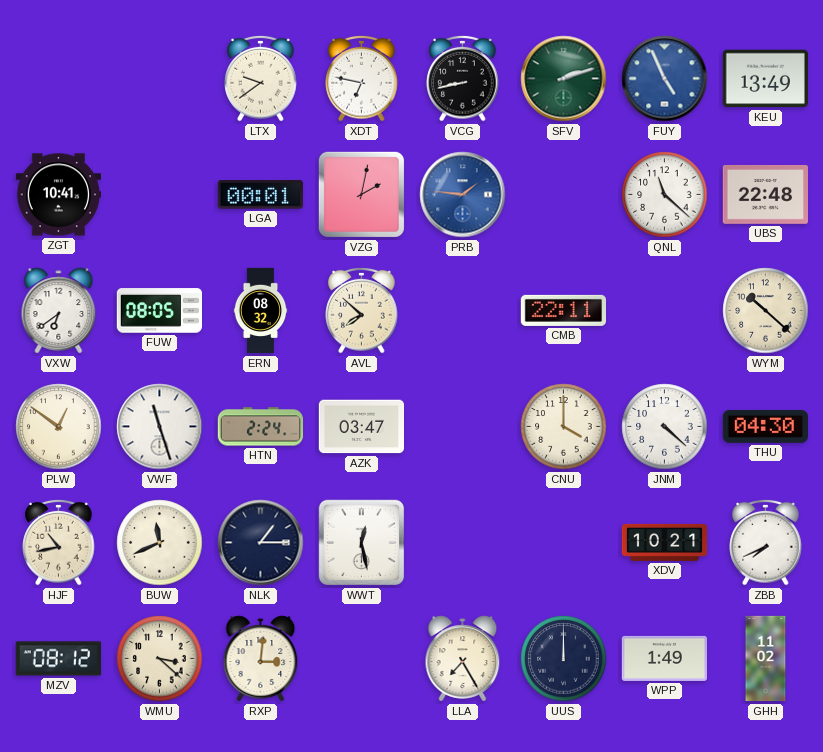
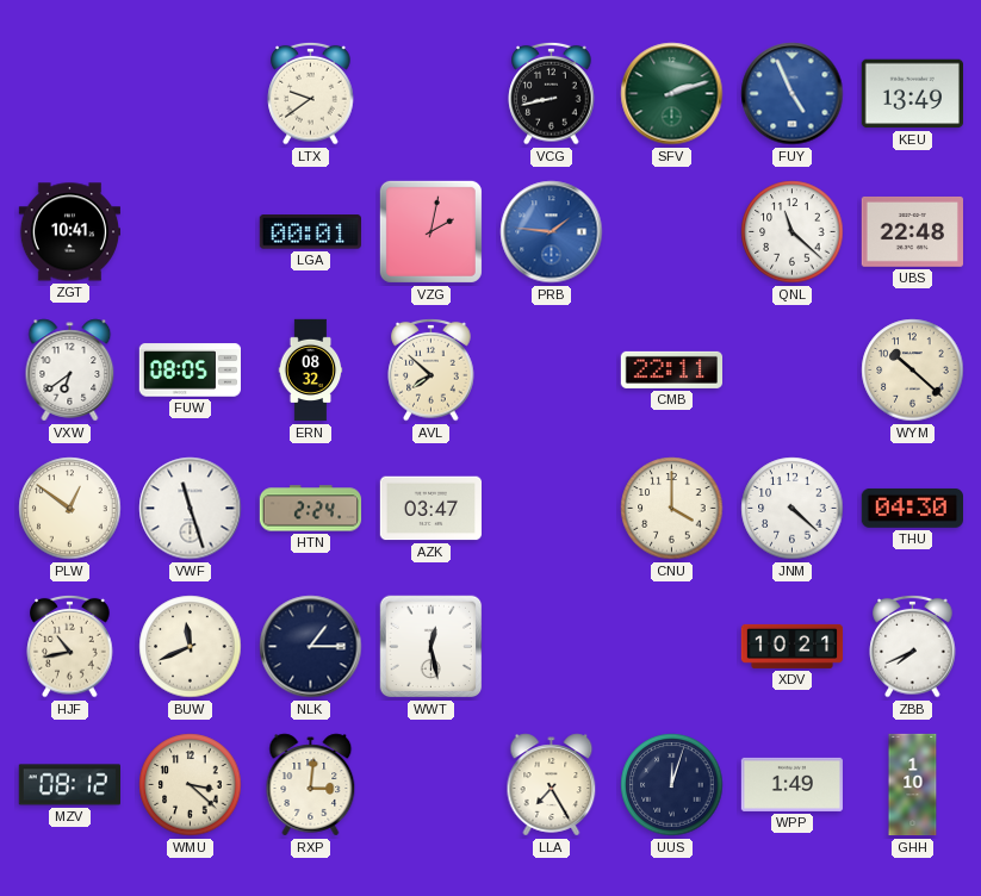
XDT: 6:47 -> none (362, 78)
UUS: 12:00 -> 12:03 (672, 785)
GHH: 11:02 -> 1:10 (913, 785)
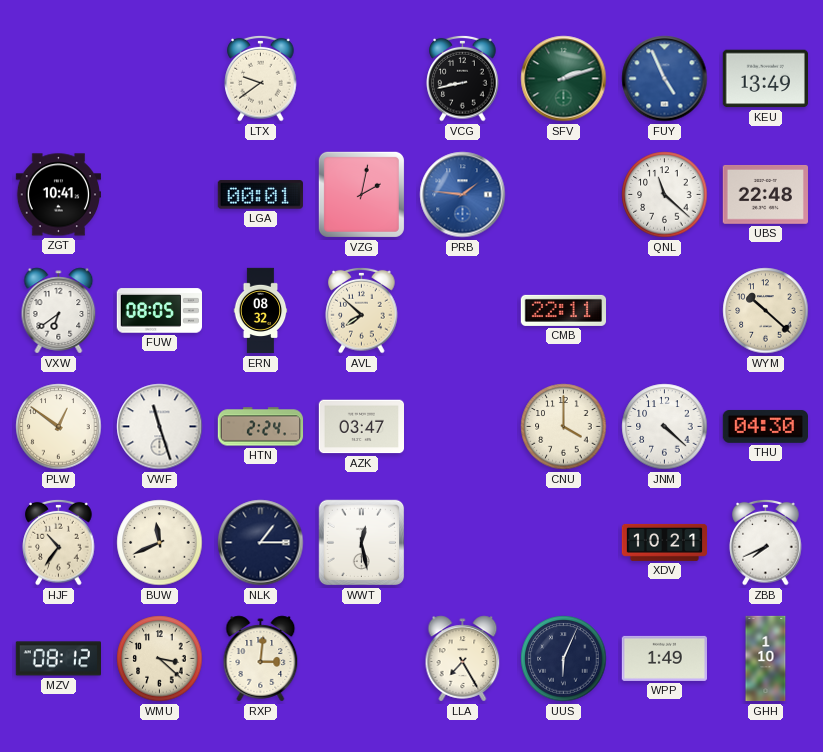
HJF: 10:43 -> 10:36 (59, 542)
UUS: 12:03 -> 6:04 (564, 659)
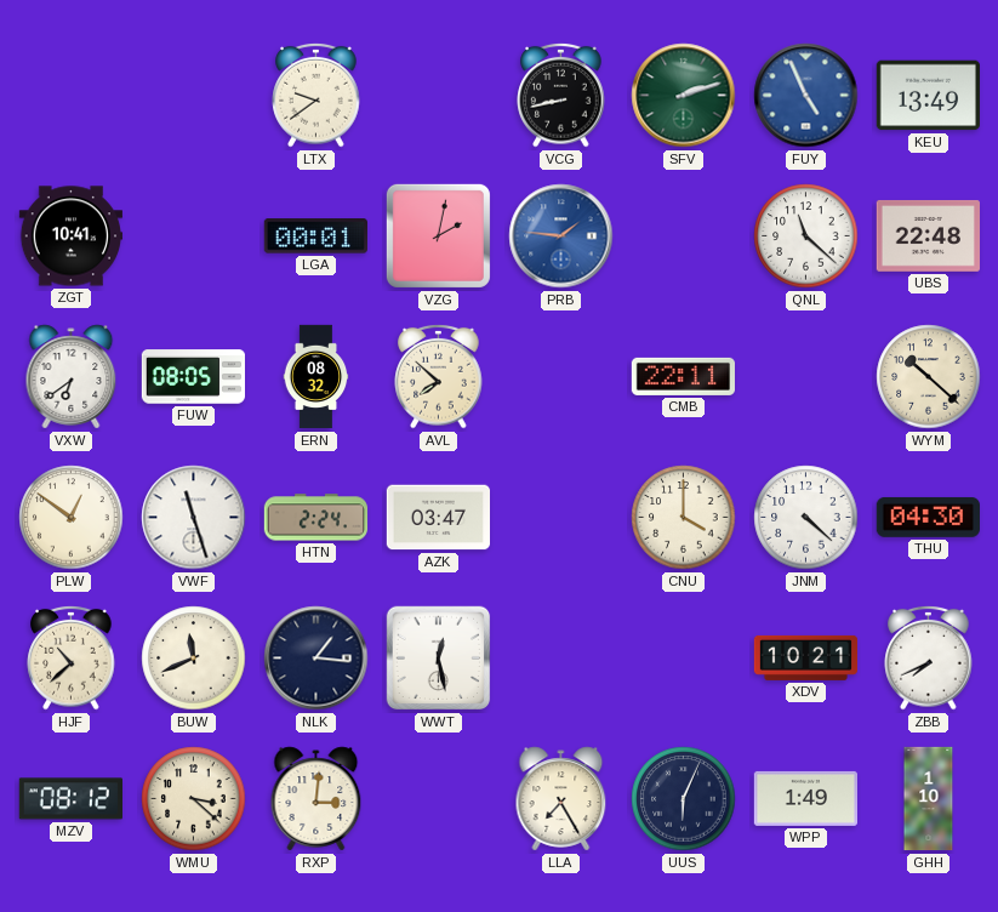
HJF: 10:36 -> 10:38 (72, 657)
NLK: 1:15 -> 1:16 (316, 659)
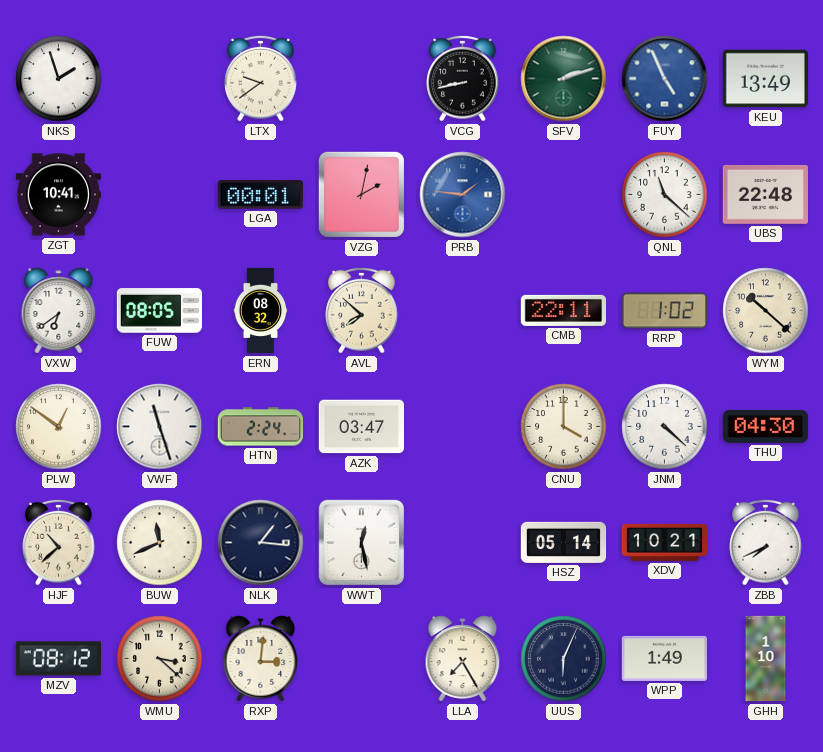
NKS: none -> 1:57 (59, 79)
RRP: none -> 1:02 (664, 311)
HSZ: none -> 05:14 (564, 542)
